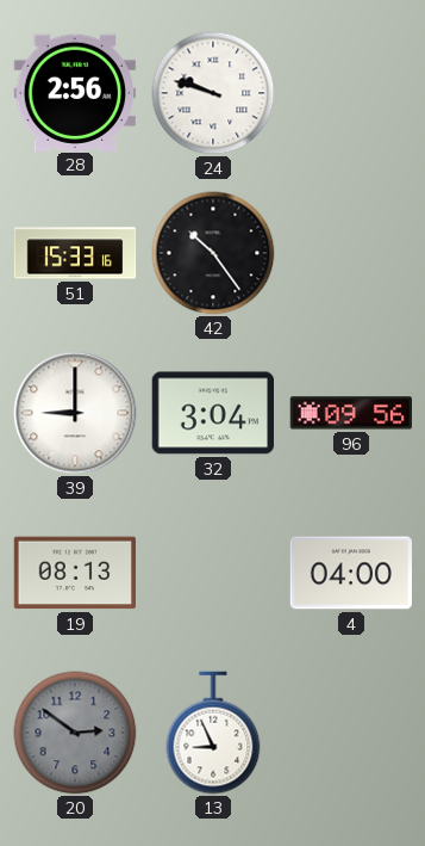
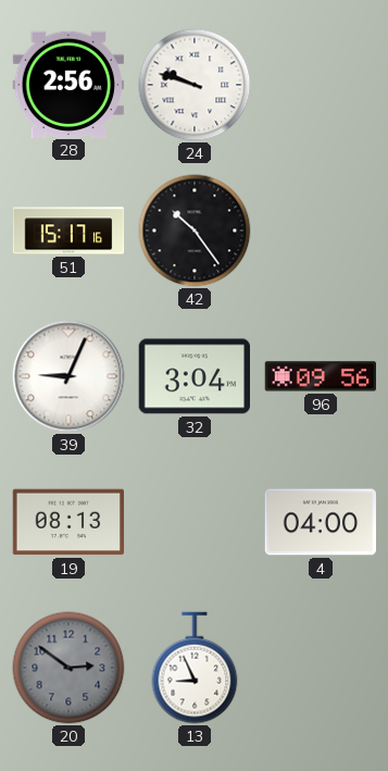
51: 15:33 -> 15:17 (68, 231)
39: 9:00 -> 9:04 (68, 376)
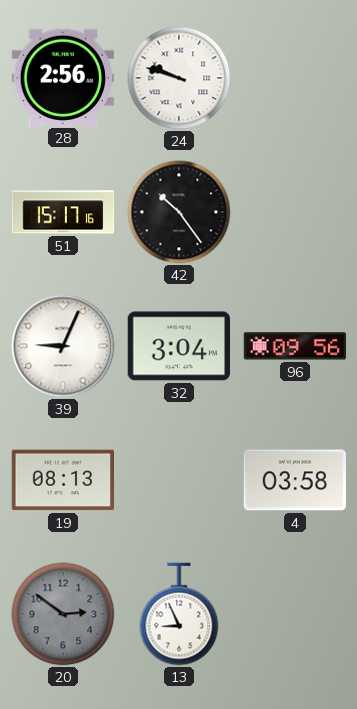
4: 04:00 -> 03:58 (295, 480)
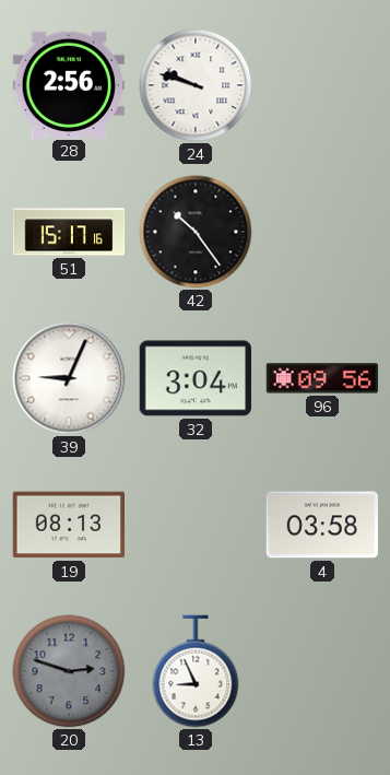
20: 2:51 -> 2:48 (69, 671)
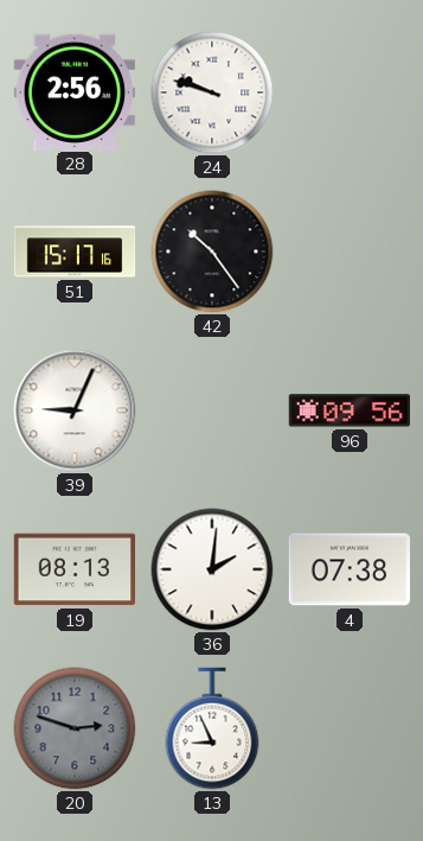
32: 3:04 -> none (194, 378)
36: none -> 2:01 (212, 569)
4: 03:58 -> 07:38 (350, 569)
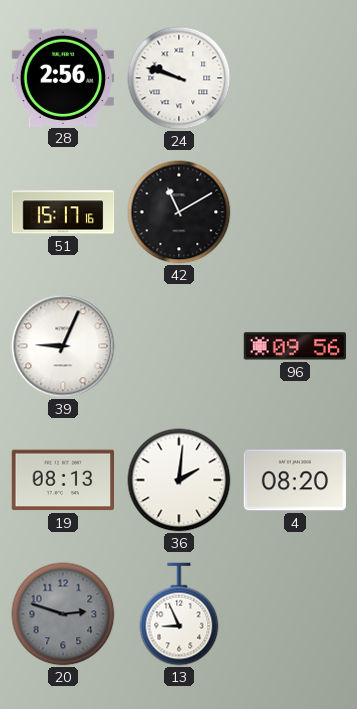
42: 10:24 -> 11:10 (179, 212)
4: 07:38 -> 08:20 (295, 480)
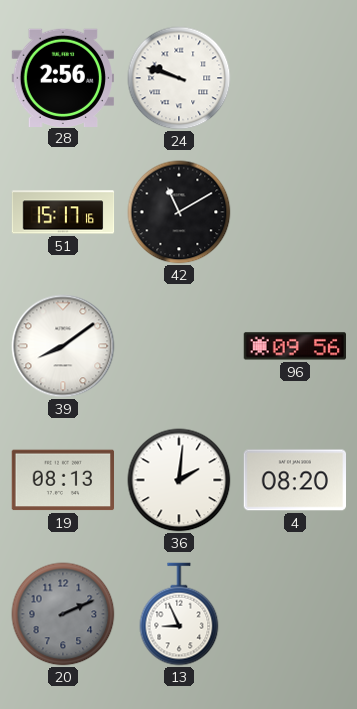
39: 9:04 -> 8:09 (63, 346)
20: 2:48 -> 2:11 (63, 614)
